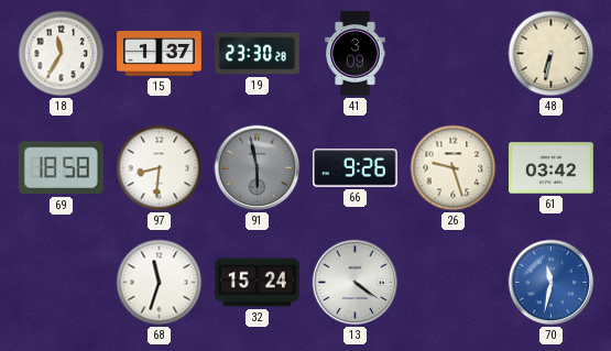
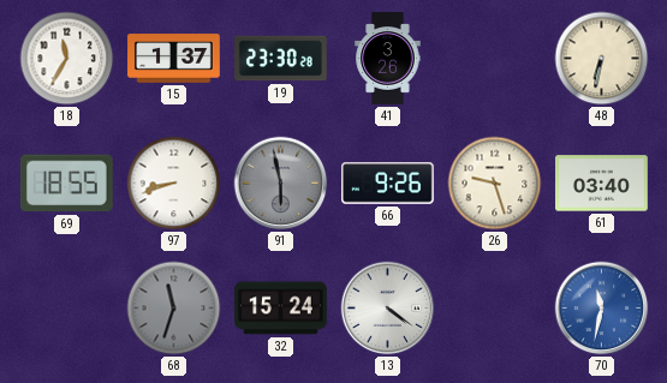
41: 3:09 -> 3:26 (388, 59)
69: 18:58 -> 18:55 (66, 184)
97: 8:31 -> 8:42 (174, 184)
61: 03:42 -> 03:40 (602, 184)
68 dial: white -> grey (174, 309)
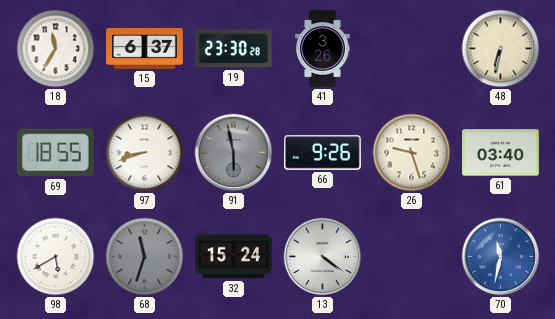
15: 1:37 -> 6:37 (145, 49)
98: none -> 5:40 (56, 257)
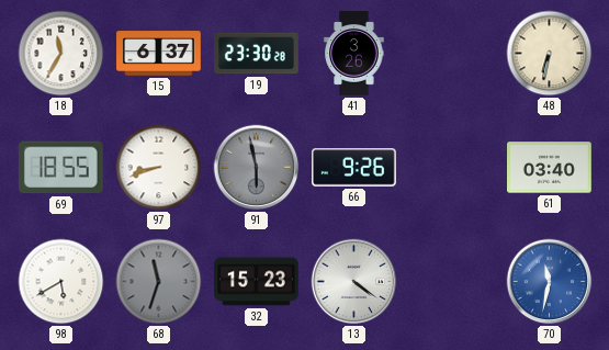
26: 9:27 -> none (412, 153)
32: 15:24 -> 15:23 (257, 282)
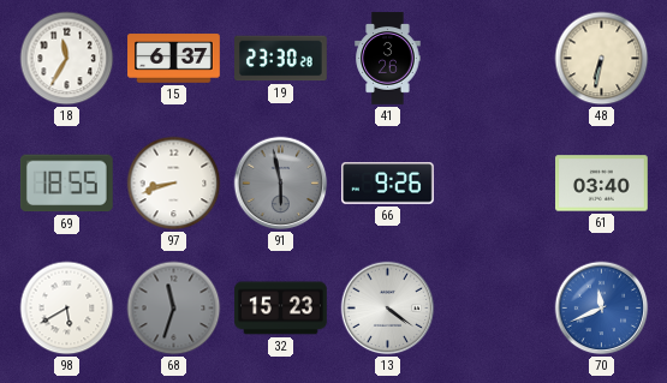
70: 11:32 -> 11:41 (602, 309)
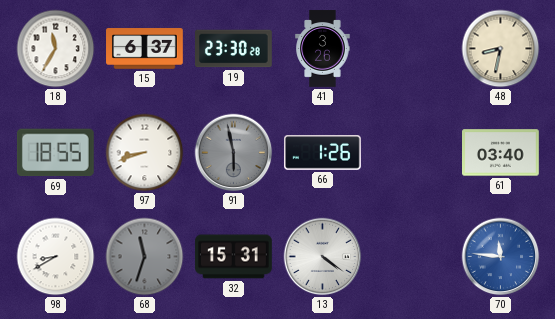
48: 6:32 -> 8:32 (501, 49)
66: 9:26 -> 1:26 (323, 153)
98: 5:40 -> 8:40 (56, 257)
32: 15:23 -> 15:31 (234, 257)
70: 11:41 -> 11:46 (501, 257)
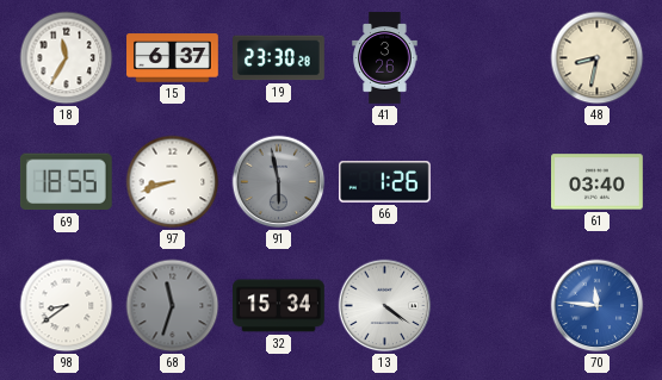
98: 8:40 -> 8:39 (67, 306)
32: 15:31 -> 15:34 (279, 306)
